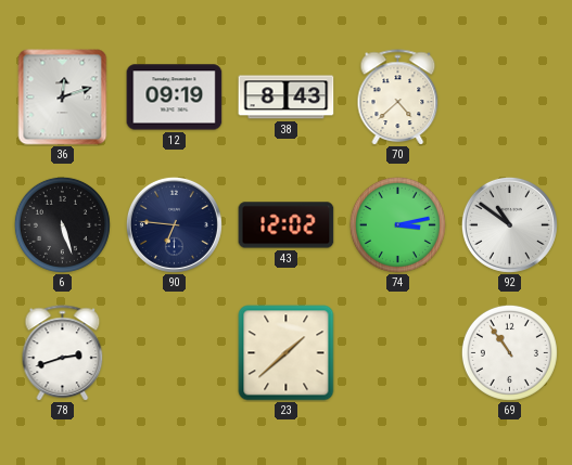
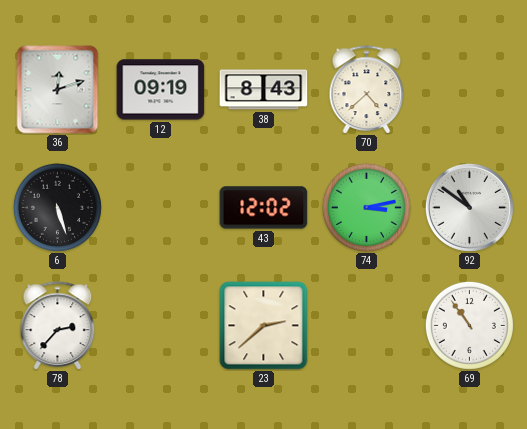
90: 6:46 -> none (174, 224)
78: 2:42 -> 2:37 (58, 325)
23: 1:38 -> 2:38 (264, 326)
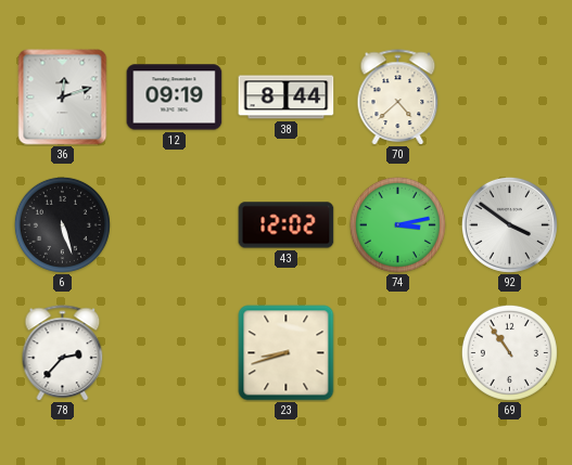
38: 8:43 -> 8:44 (287, 98)
92: 10:51 -> 3:51 (509, 224)
23: 2:38 -> 8:42 (287, 353)
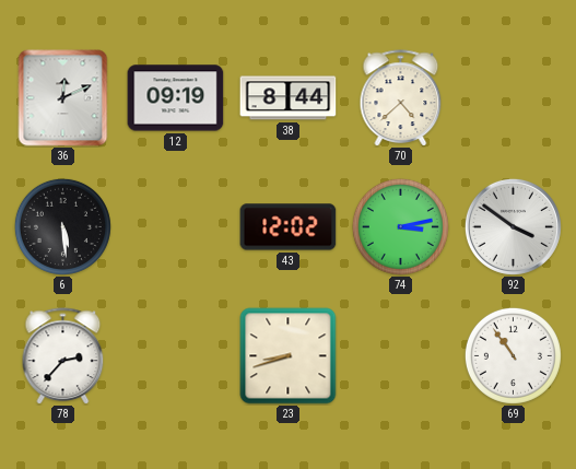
36: 12:12 -> 12:11 (63, 98)
6: 5:27 -> 5:29 (62, 226)
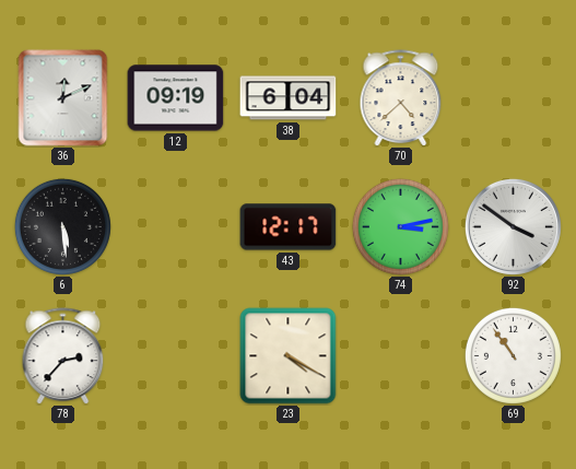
38: 8:44 -> 6:04 (289, 98)
43: 12:02 -> 12:17 (289, 227)
23: 8:42 -> 4:20 (289, 356)
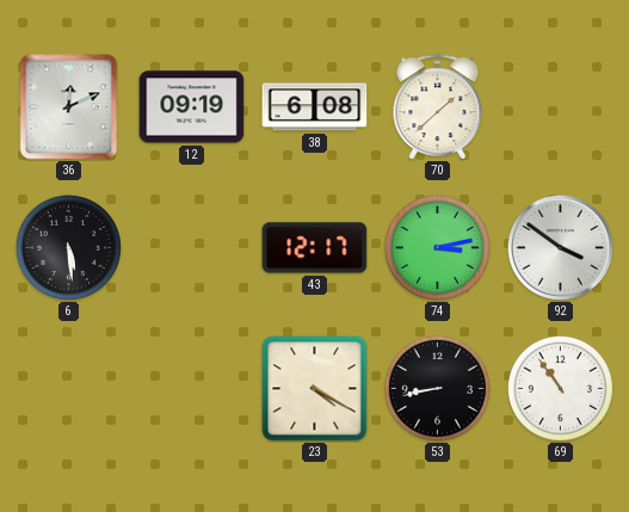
38: 6:04 -> 6:08 (315, 107)
70: 4:38 -> 1:38 (438, 106)
78: 2:37 -> none (63, 355)
53: none -> 8:43 (437, 388)
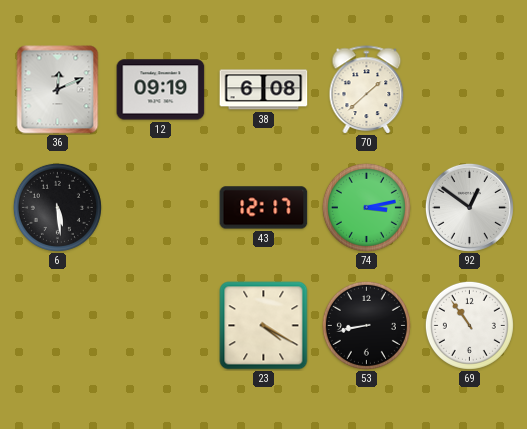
92: 3:51 -> 12:51 (469, 207)
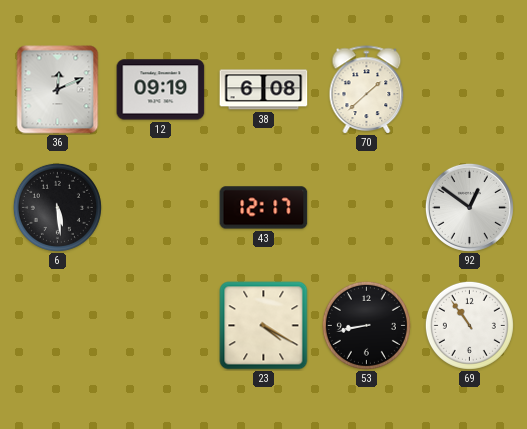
74: 3:13 -> none (366, 207)
